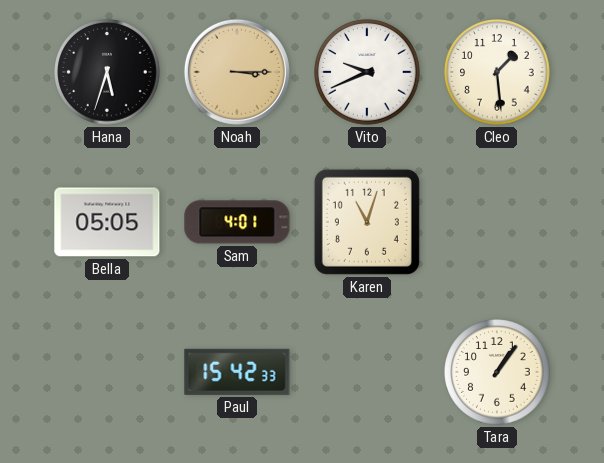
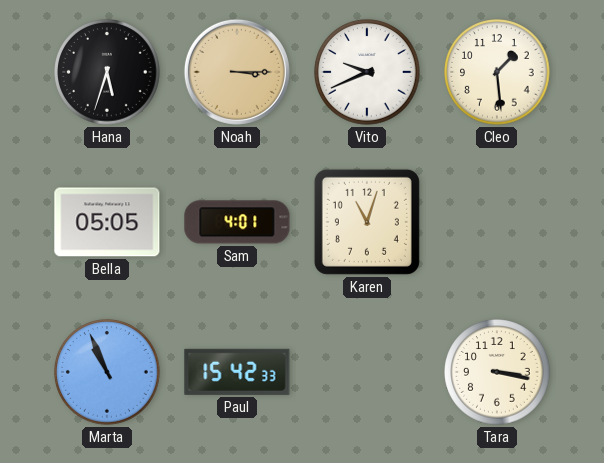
Marta: none -> 10:56 (107, 372)
Tara: 1:06 -> 3:17 (497, 372)
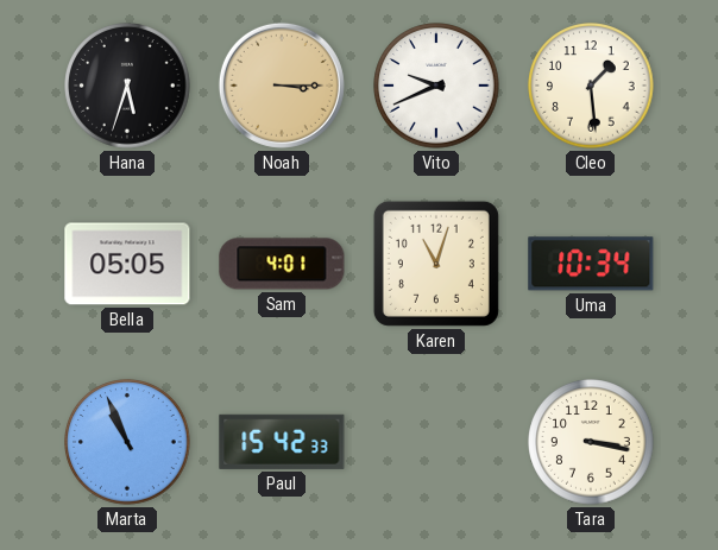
Uma: none -> 10:34 (591, 264)
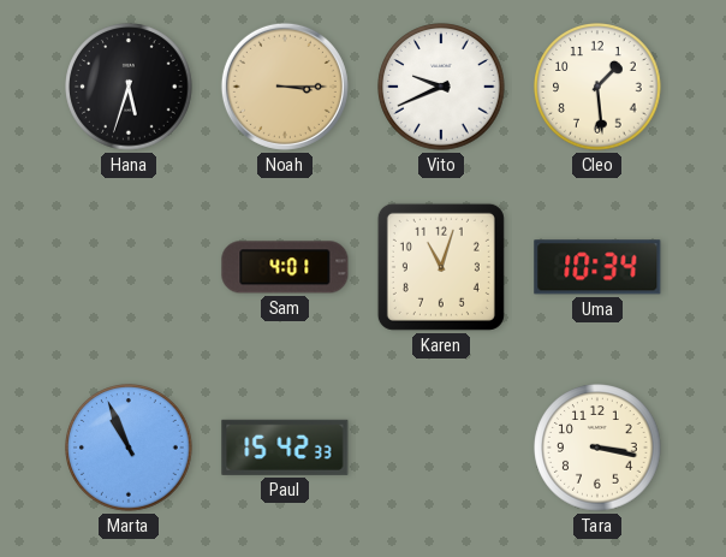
Bella: 05:05 -> none (127, 264)
